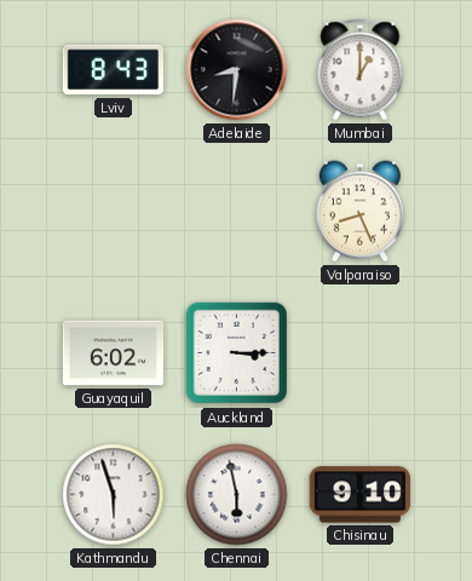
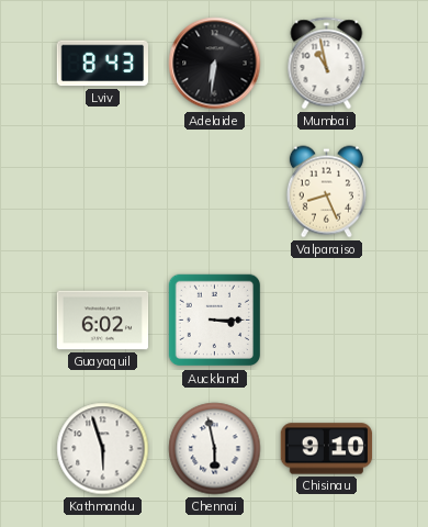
Adelaide: 8:31 -> 6:31 (215, 64)
Mumbai: 1:00 -> 10:58 (327, 64)
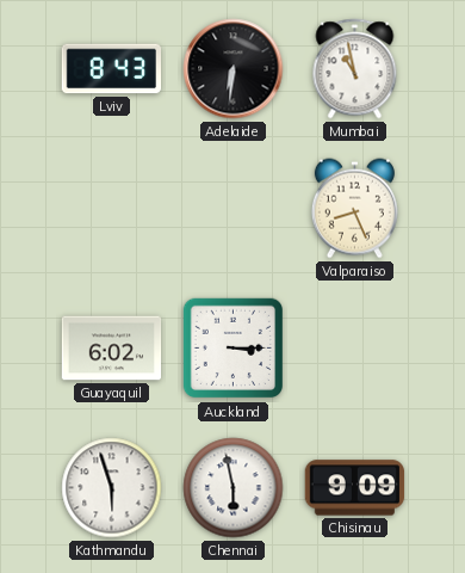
Chisinau: 9:10 -> 9:09 (355, 488)
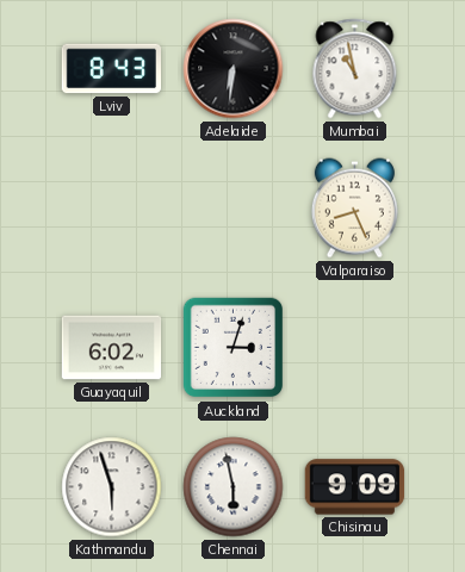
Auckland: 3:15 -> 3:03 (234, 348)
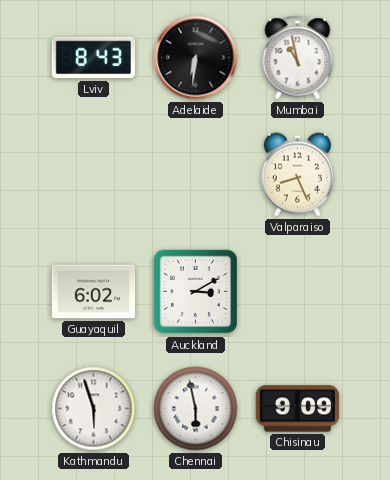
Auckland: 3:03 -> 3:10 (196, 292)
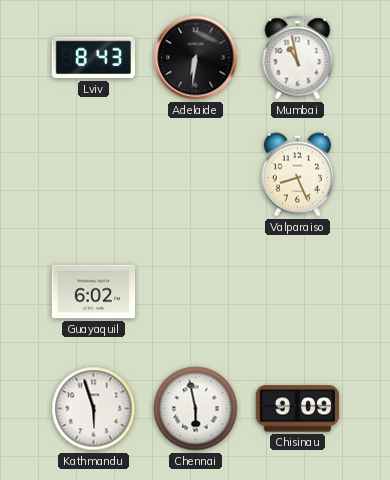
Auckland: 3:10 -> none (196, 292)
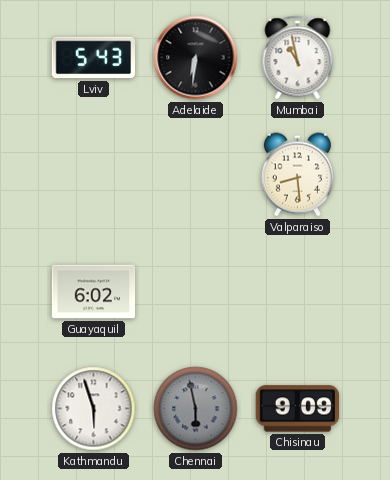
Lviv: 8:43 -> 5:43 (93, 58)
Valparaiso: 8:26 -> 8:29 (297, 175)
Chennai dial: white -> grey (196, 409)
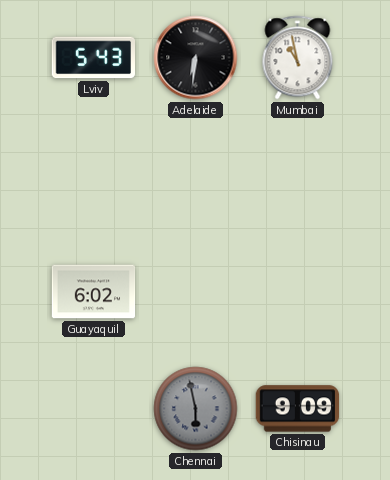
Valparaiso: 8:29 -> none (297, 175)
Kathmandu: 5:57 -> none (94, 409)
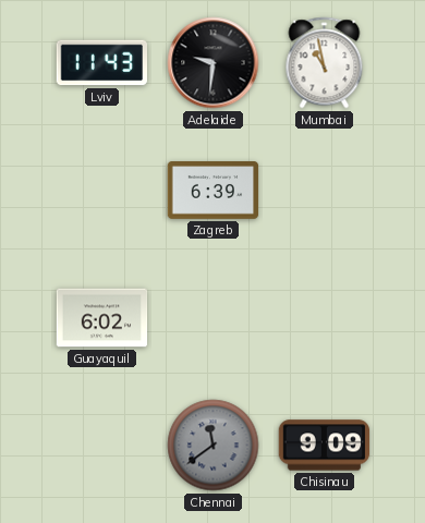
Lviv: 5:43 -> 11:43 (101, 63)
Adelaide: 6:31 -> 9:31 (214, 63)
Zagreb: none -> 6:39 (214, 191)
Chennai: 5:58 -> 11:39 (214, 446)
